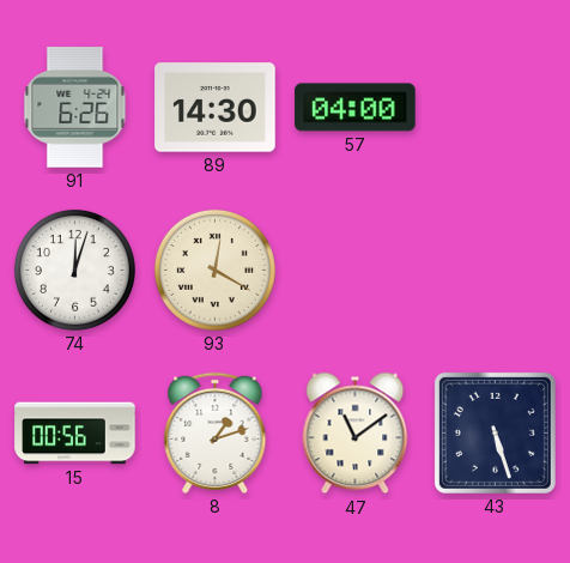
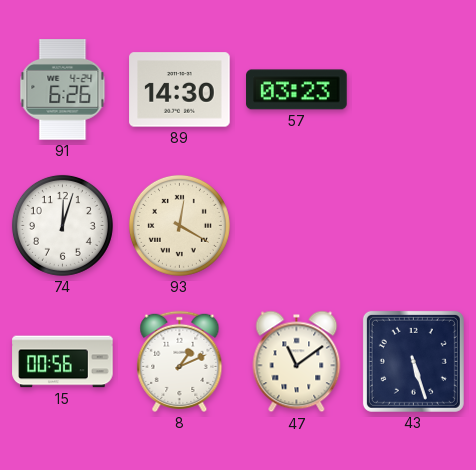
57: 04:00 -> 03:23 (297, 90)
8: 1:12 -> 1:11 (180, 361)
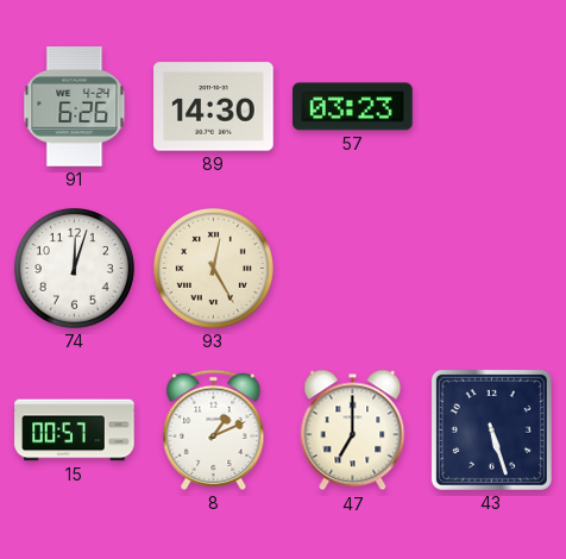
93: 12:20 -> 12:25 (213, 268)
15: 00:56 -> 00:57 (75, 431)
47: 11:09 -> 7:00 (353, 431)
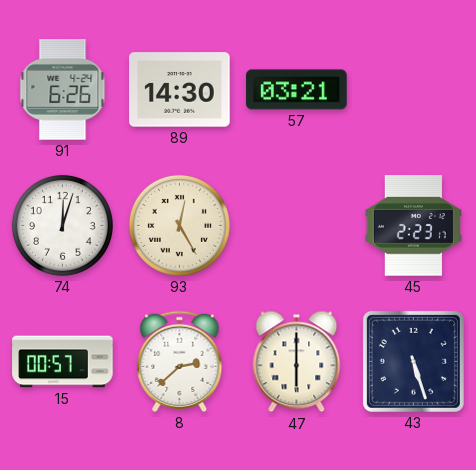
57: 03:23 -> 03:21 (297, 90)
45: none -> 2:23 (413, 226)
8: 1:11 -> 2:38 (180, 361)
47: 7:00 -> 6:00 (297, 362)
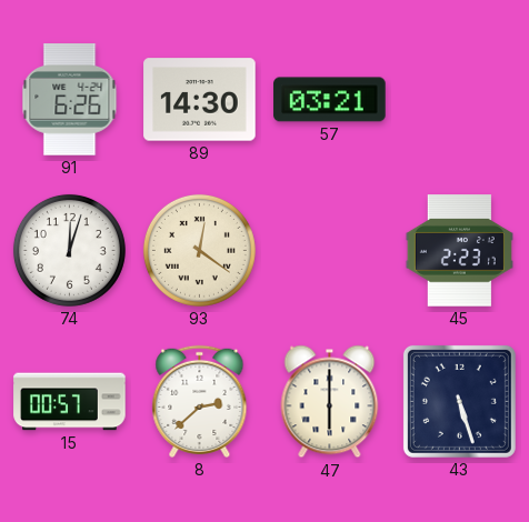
93: 12:25 -> 12:21 (199, 250)
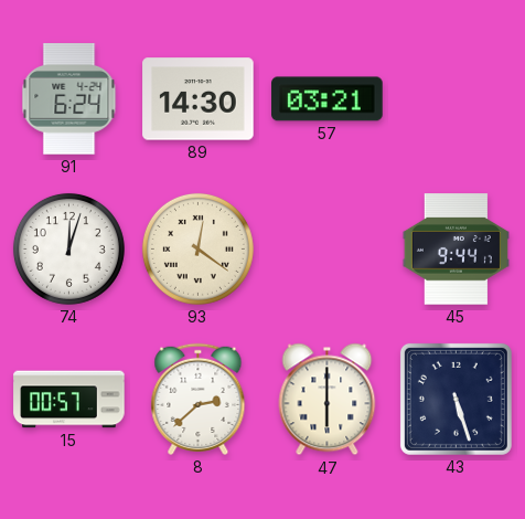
91: 6:26 -> 6:24 (69, 99)
45: 2:23 -> 9:44 (456, 250)
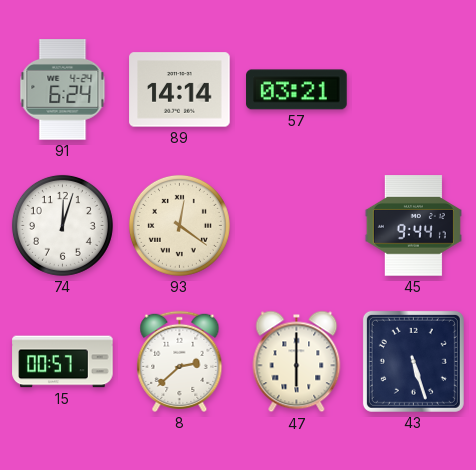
89: 14:30 -> 14:14 (180, 90)
